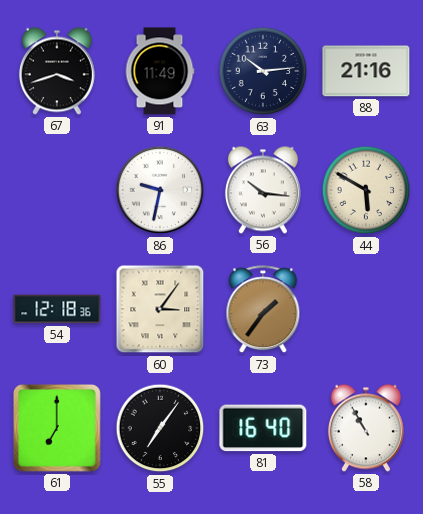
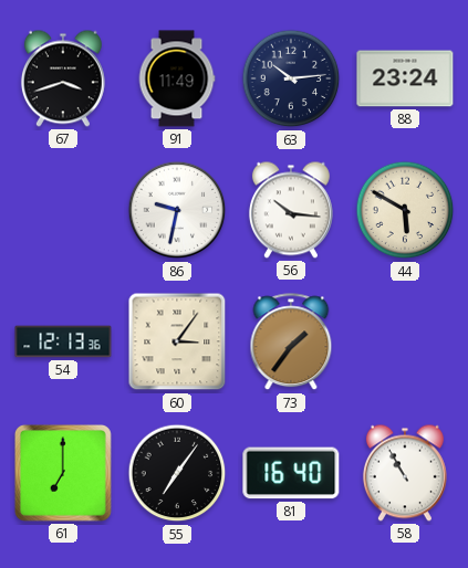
88: 21:16 -> 23:24 (405, 78)
54: 12:18 -> 12:13 (63, 341)
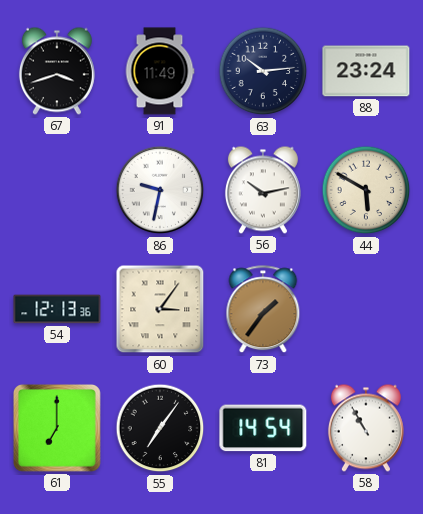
56: 10:16 -> 10:13 (263, 190)
81: 16:40 -> 14:54 (263, 428)
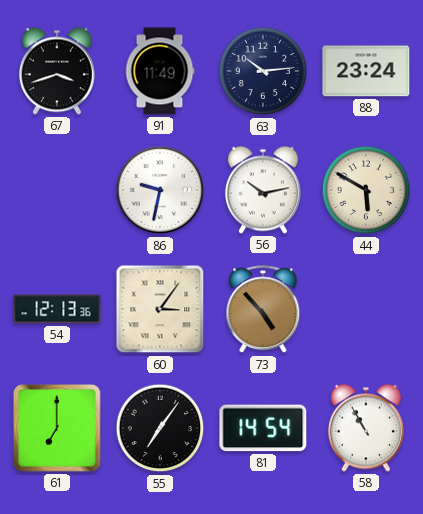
73: 1:36 -> 4:53 (263, 310)
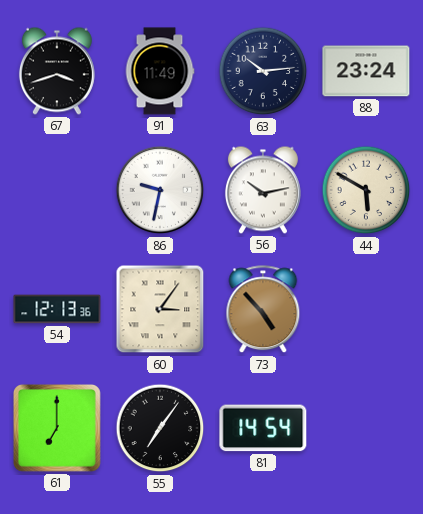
58: 10:55 -> none (366, 428)
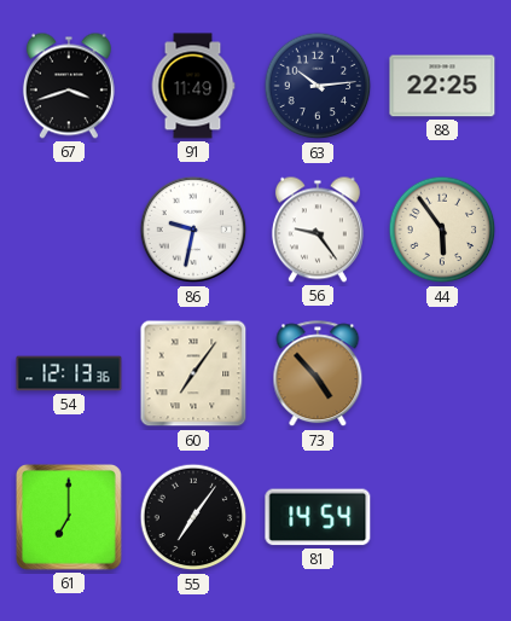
88: 23:24 -> 22:25 (442, 86)
56: 10:13 -> 9:24 (318, 230)
44: 5:50 -> 5:54 (442, 230)
60: 3:06 -> 7:06 (193, 373)
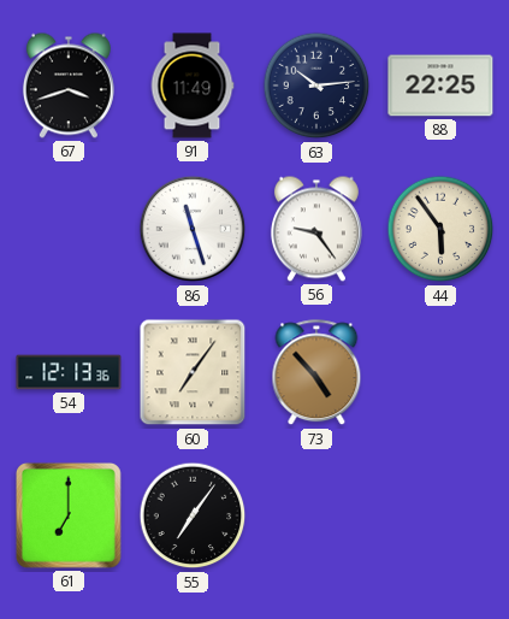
86: 9:32 -> 11:27 (193, 229)
81: 14:54 -> none (318, 517)
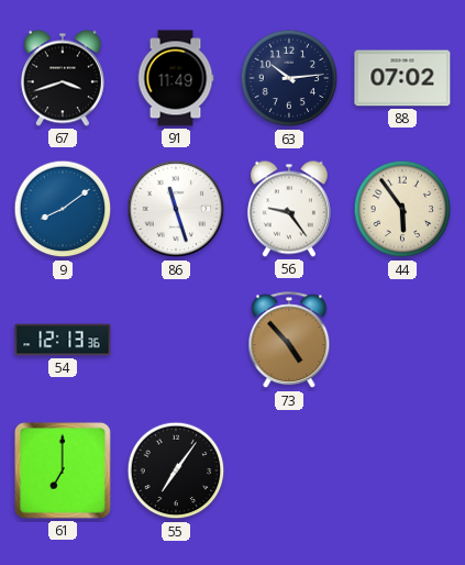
88: 22:25 -> 07:02 (402, 78)
9: none -> 8:09 (63, 209)
60: 7:06 -> none (193, 372)
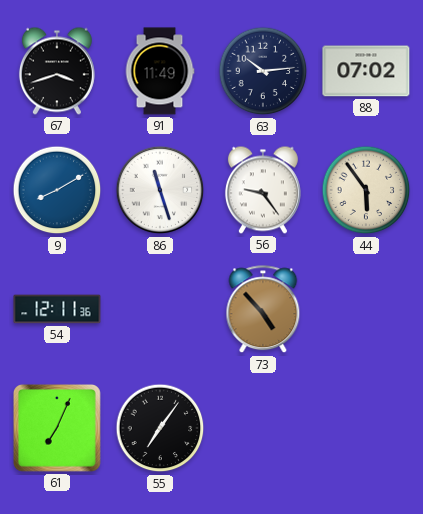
9: 8:09 -> 8:10 (57, 190)
54: 12:13 -> 12:11 (57, 309)
61: 7:00 -> 7:04 (57, 428)
